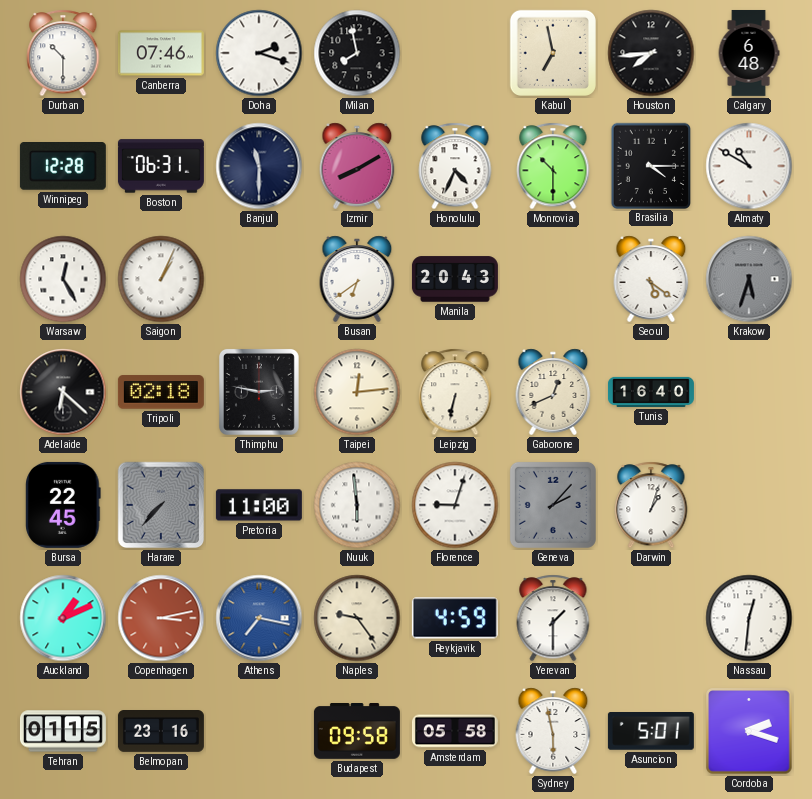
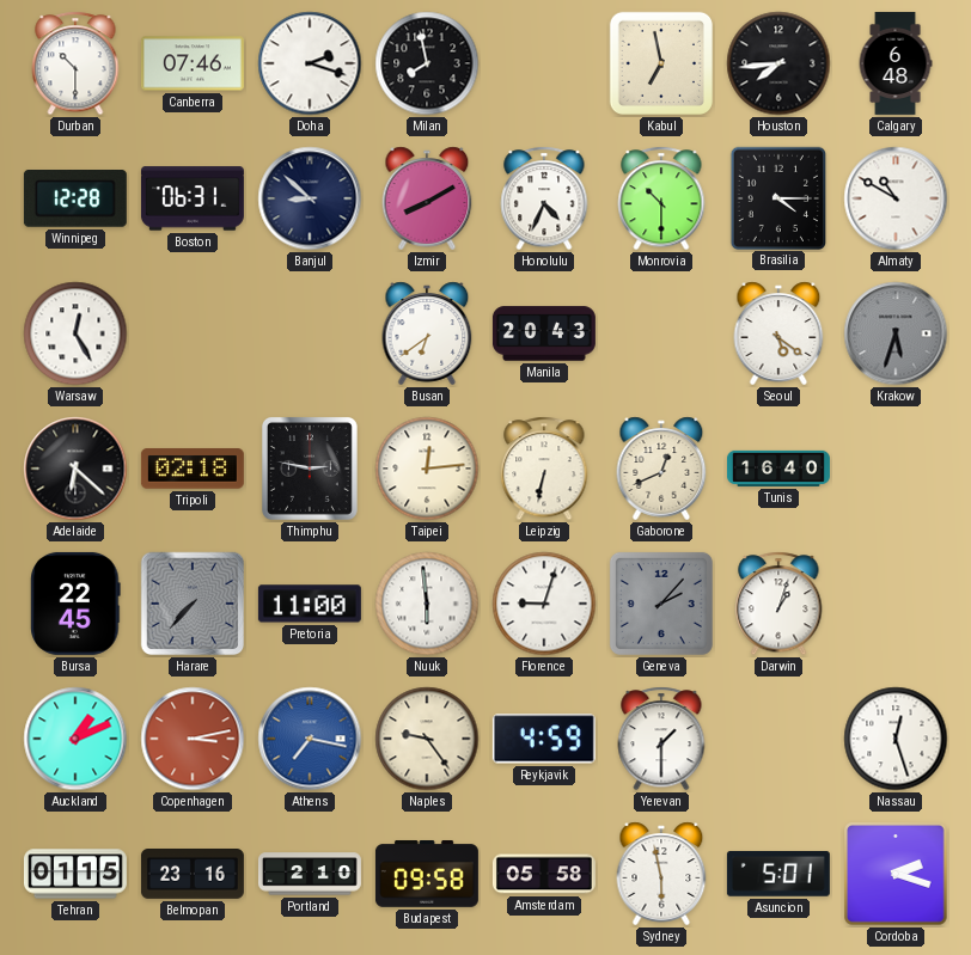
Banjul: 11:30 -> 8:52 (310, 198)
Saigon: 1:04 -> none (161, 279)
Nassau: 12:31 -> 12:27 (896, 739)
Portland: none -> 2:10 (310, 874)
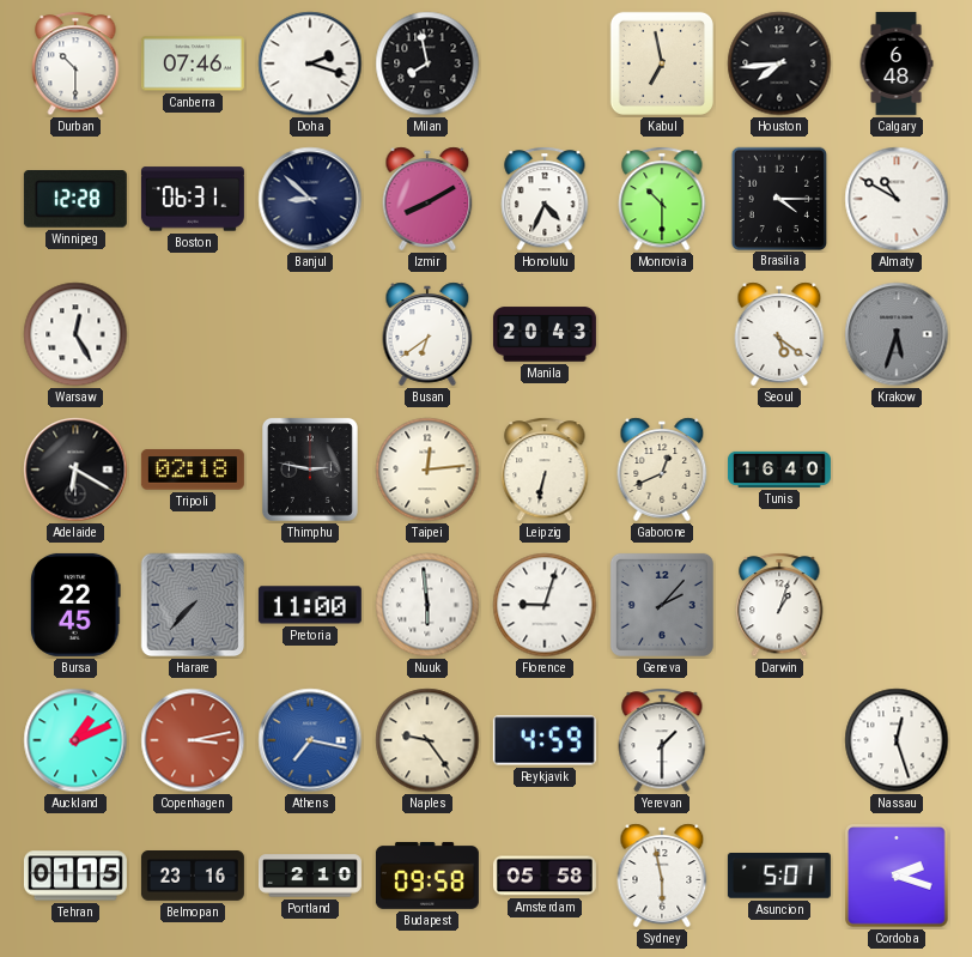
Adelaide: 6:22 -> 6:20 (75, 470)
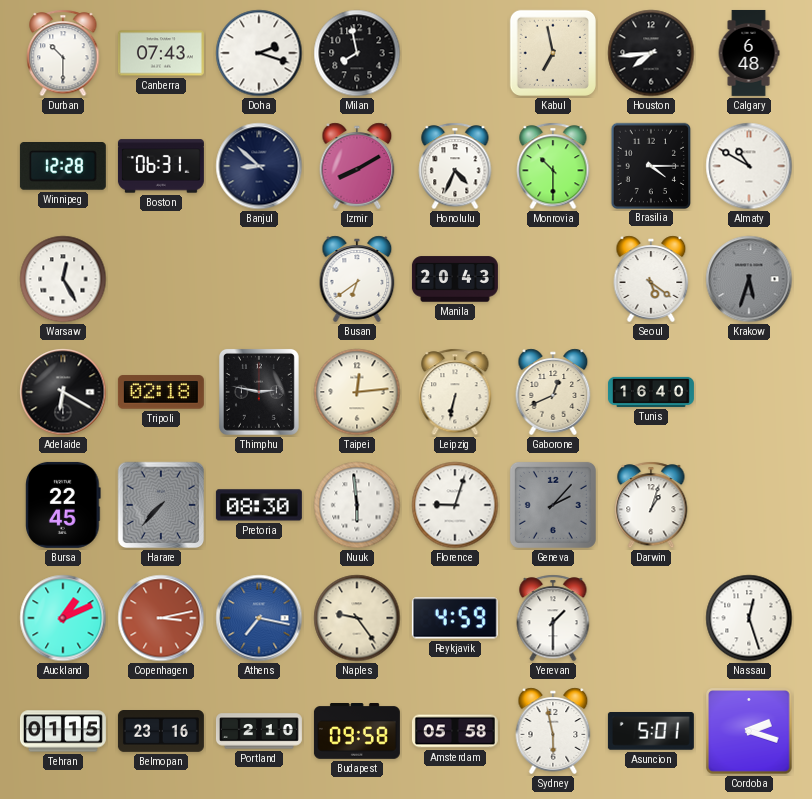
Canberra: 07:46 -> 07:43 (161, 53)
Pretoria: 11:00 -> 08:30 (259, 505)
